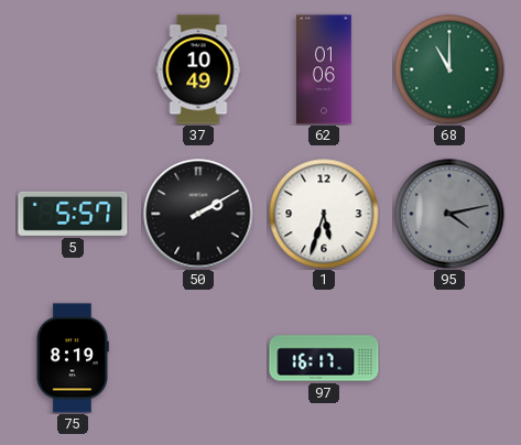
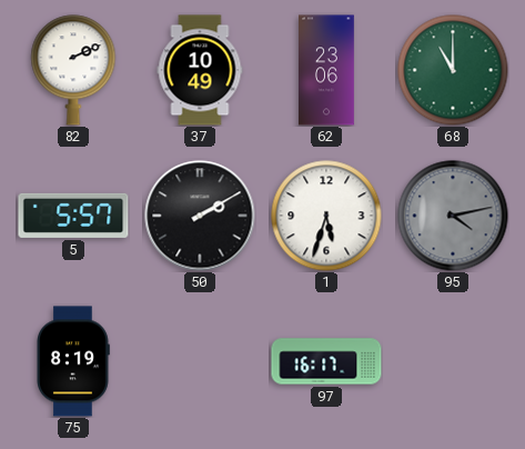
82: none -> 2:11 (73, 70)
62: 01:06 -> 23:06 (327, 70)
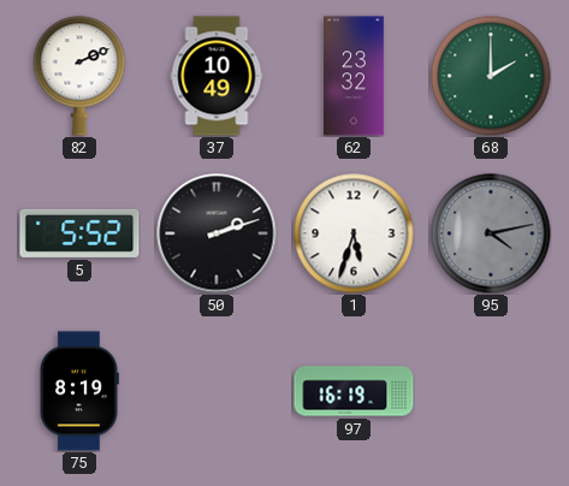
62: 23:06 -> 23:32 (355, 76)
68: 11:00 -> 2:00 (491, 76)
5: 5:57 -> 5:52 (79, 233)
50: 2:10 -> 2:12 (217, 233)
97: 16:17 -> 16:19 (354, 391)
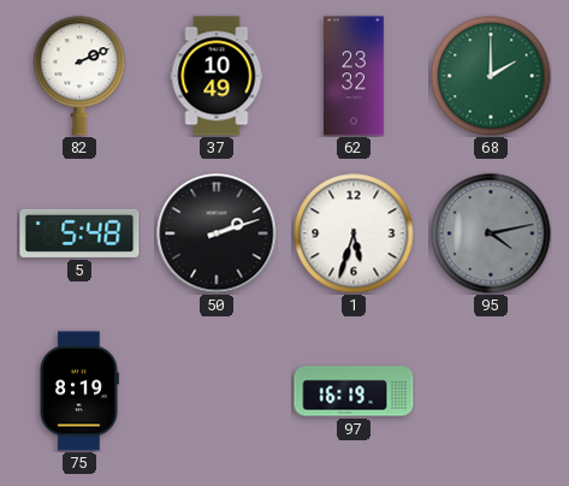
5: 5:52 -> 5:48 (79, 233)
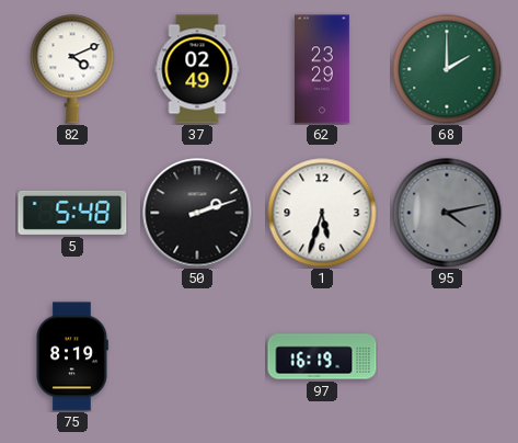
82: 2:11 -> 4:11 (72, 69)
37: 10:49 -> 02:49 (197, 69)
62: 23:32 -> 23:29 (323, 69)
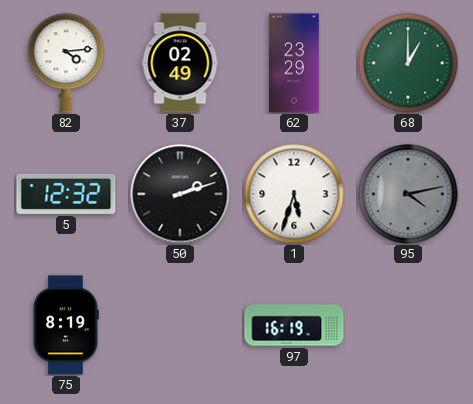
82: 4:11 -> 4:14 (66, 63)
68: 2:00 -> 1:00 (408, 63)
5: 5:48 -> 12:32 (66, 194)
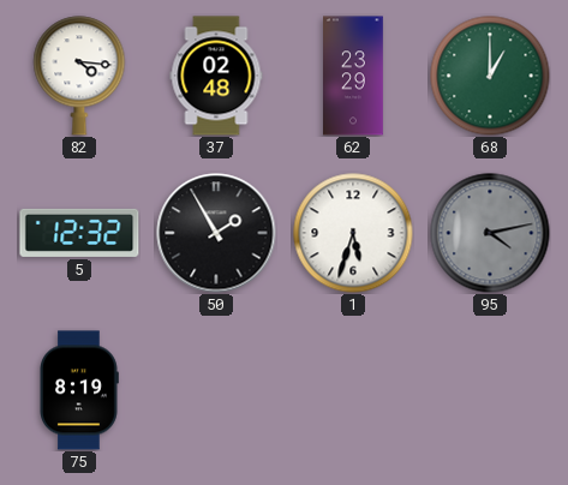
82: 4:14 -> 4:16 (79, 76)
37: 02:49 -> 02:48 (216, 76)
50: 2:12 -> 1:55 (216, 233)
97: 16:19 -> none (294, 325)
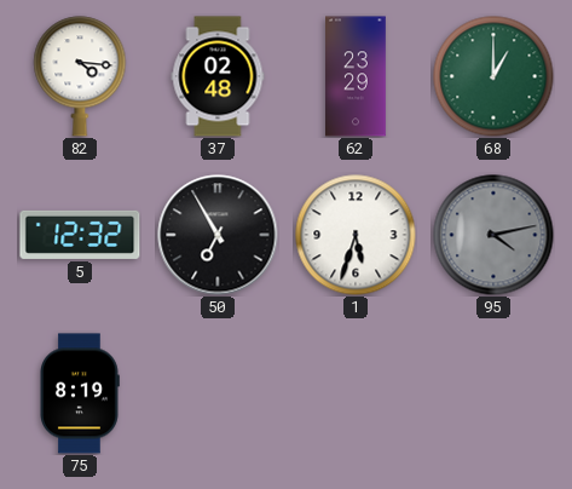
50: 1:55 -> 6:55 (218, 235)
